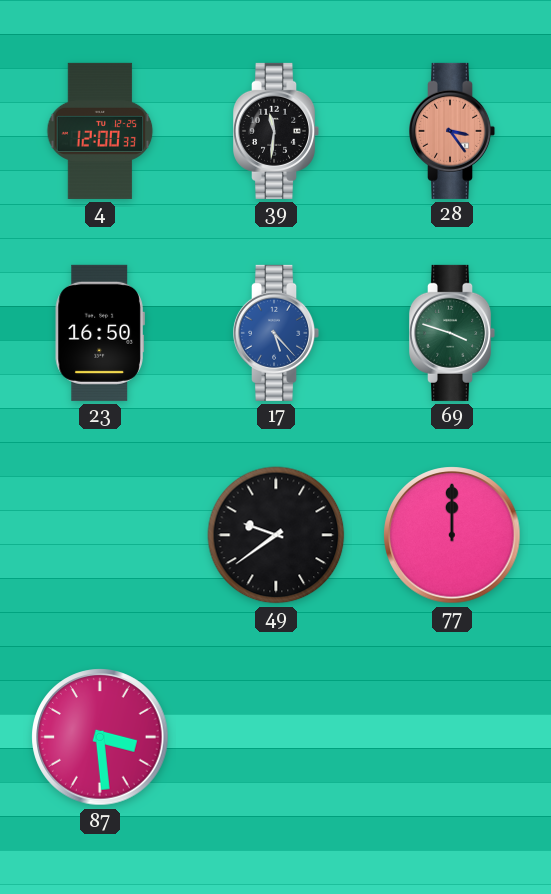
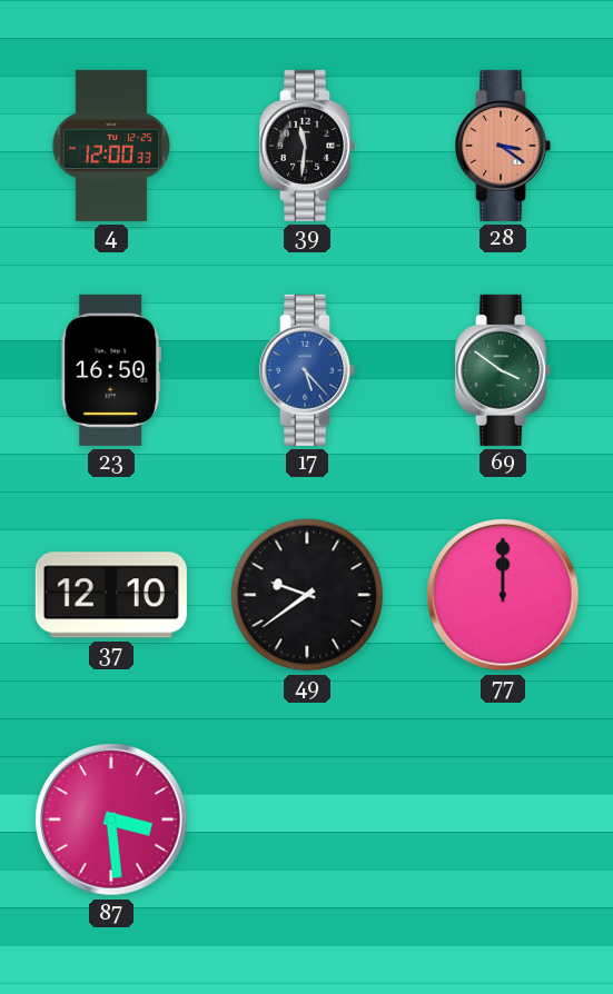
28: 3:24 -> 3:21 (504, 146)
69: 3:48 -> 3:51 (504, 370)
37: none -> 12:10 (111, 595)
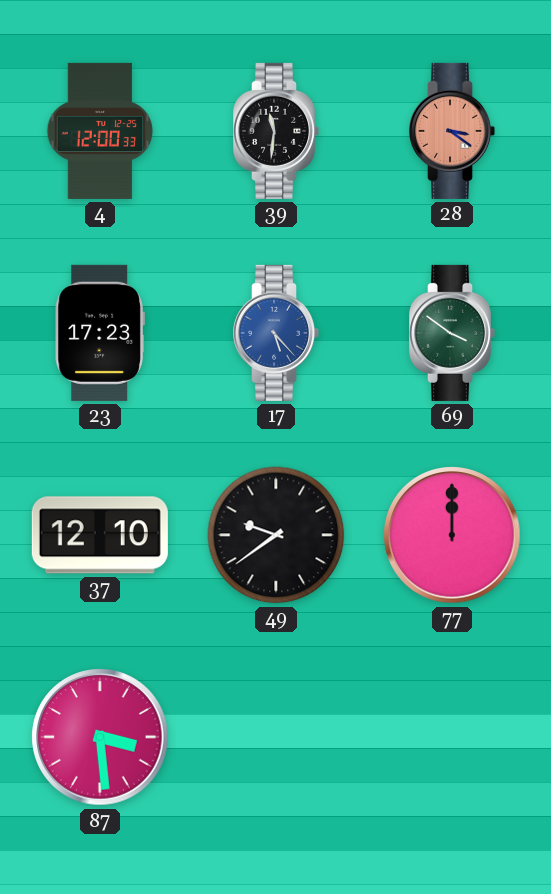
23: 16:50 -> 17:23 (100, 333)
